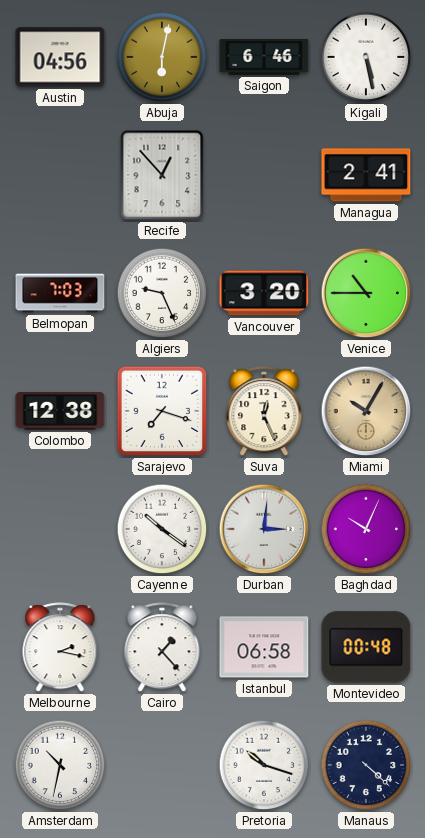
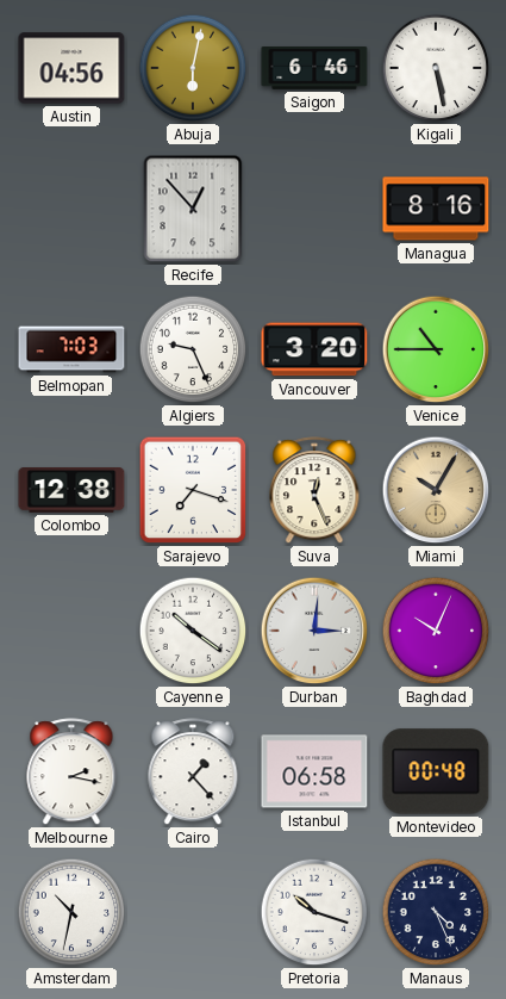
Managua: 2:41 -> 8:16 (436, 209)
Manaus: 4:22 -> 4:26 (436, 912)
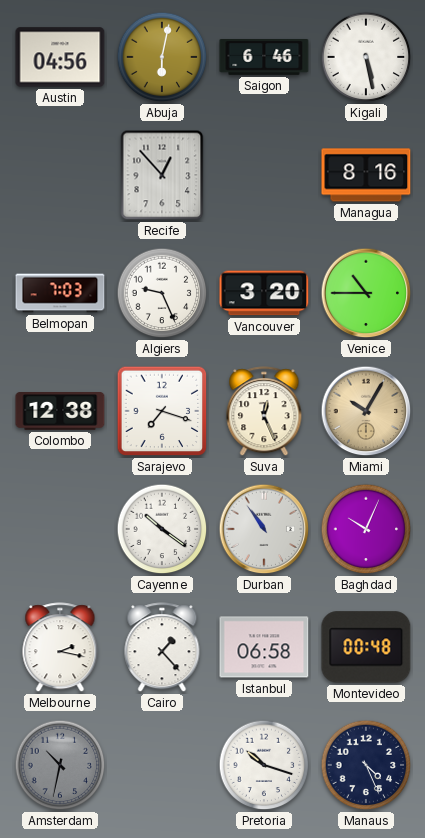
Durban: 3:01 -> 10:54 (264, 529)
Amsterdam dial: white -> grey (60, 765)
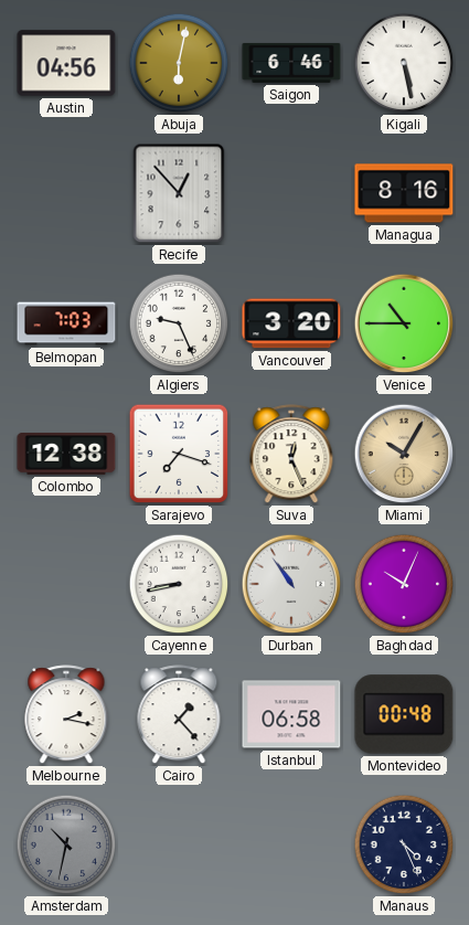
Cayenne: 10:21 -> 8:43 (179, 584)
Pretoria: 10:18 -> none (264, 765)
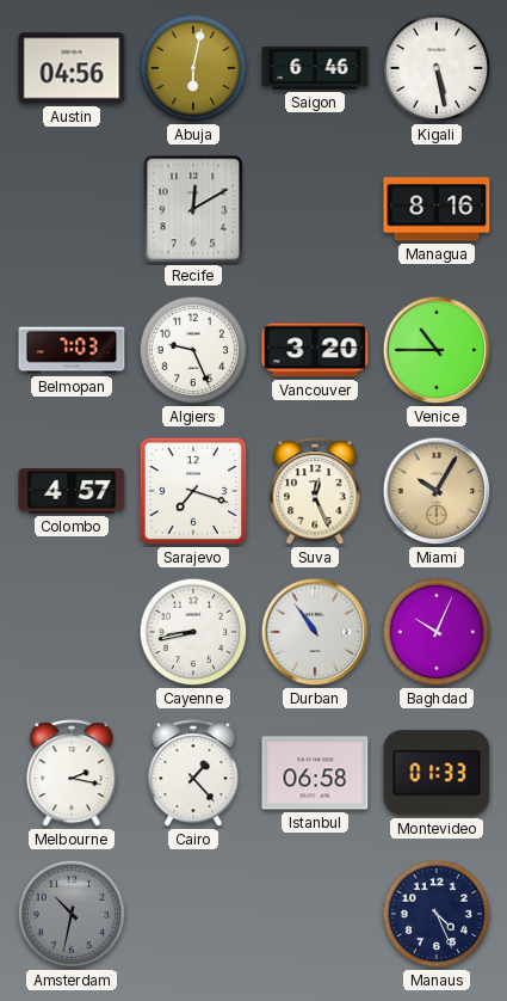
Recife: 12:53 -> 12:10 (193, 209)
Colombo: 12:38 -> 4:57 (72, 492)
Montevideo: 00:48 -> 01:33 (437, 773)
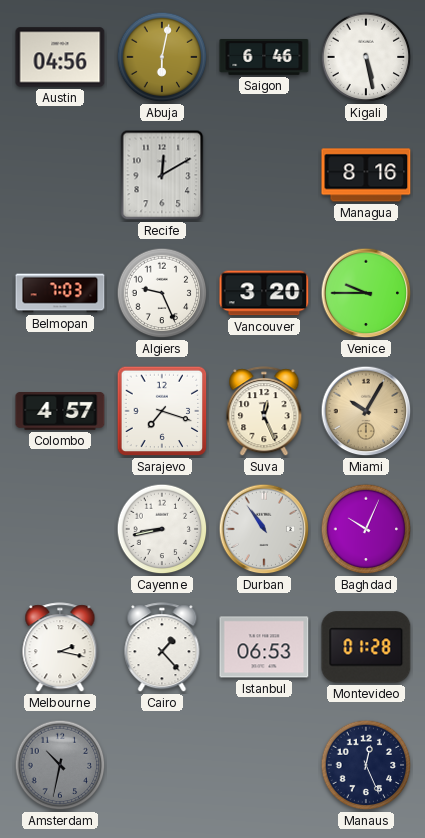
Venice: 10:45 -> 9:45 (366, 293)
Istanbul: 06:58 -> 06:53 (264, 647)
Montevideo: 01:33 -> 01:28 (366, 647)
Manaus: 4:26 -> 12:26 (366, 765)
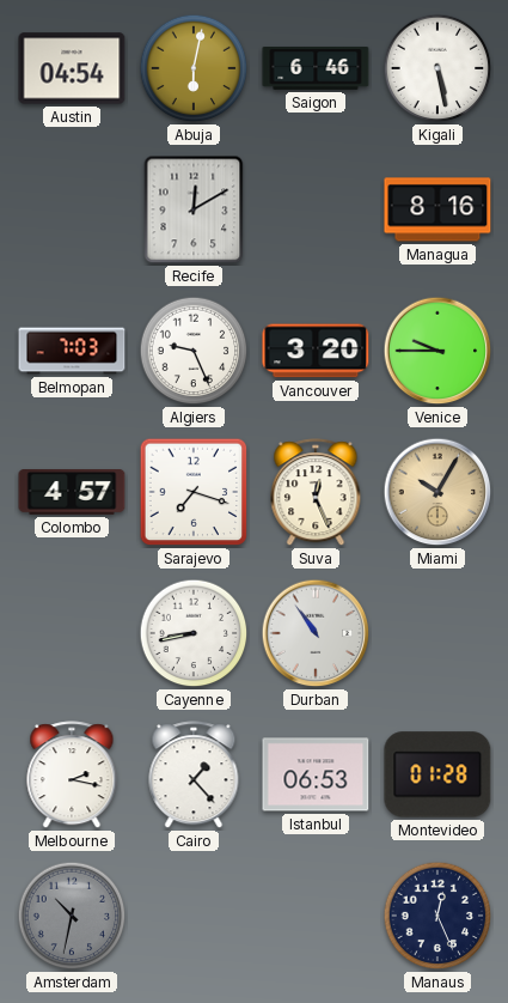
Austin: 04:56 -> 04:54 (72, 68)
Baghdad: 10:04 -> none (366, 529)
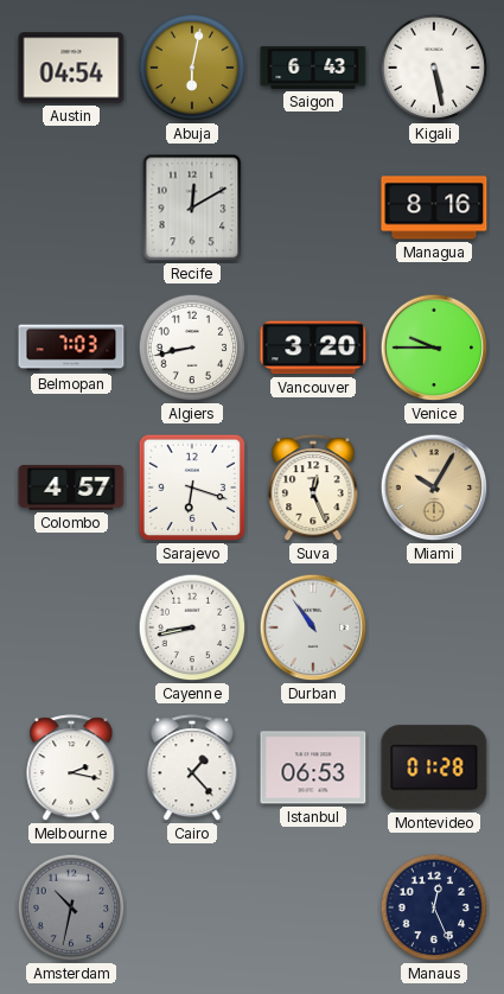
Saigon: 6:46 -> 6:43 (313, 68)
Algiers: 9:26 -> 8:43 (192, 348)
Sarajevo: 7:18 -> 6:18 (192, 488)
